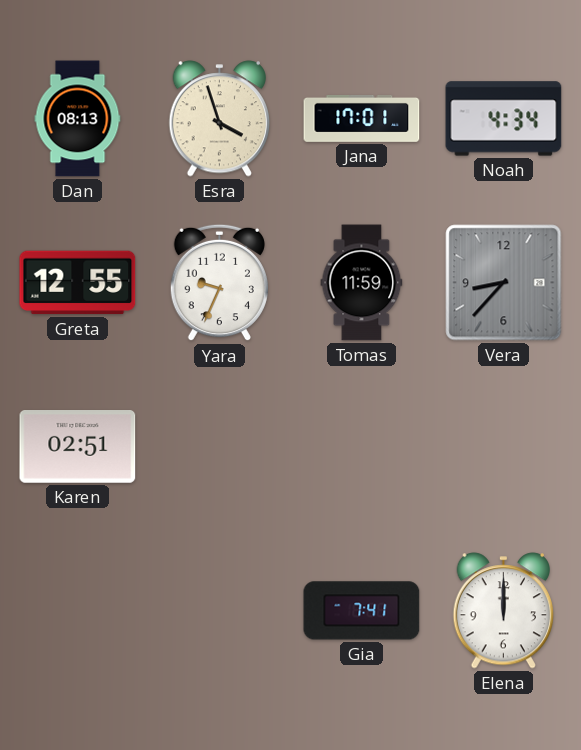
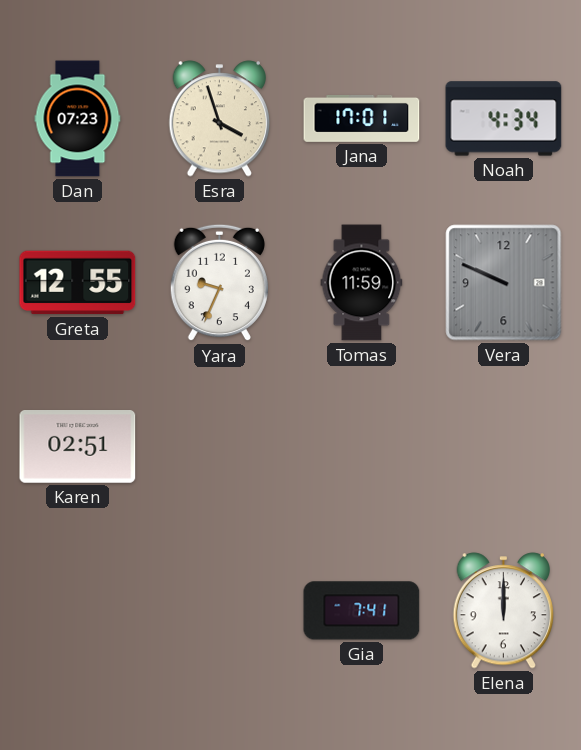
Dan: 08:13 -> 07:23 (78, 119)
Vera: 8:37 -> 9:49 (504, 283)
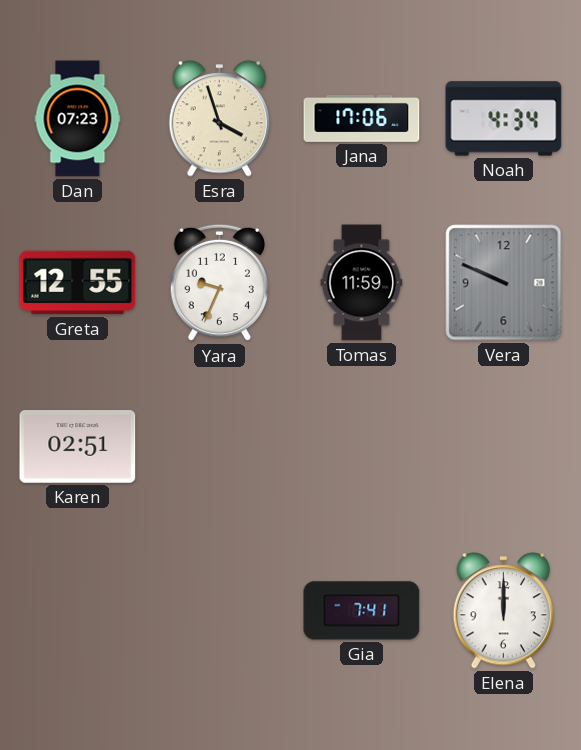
Jana: 17:01 -> 17:06 (362, 118)
